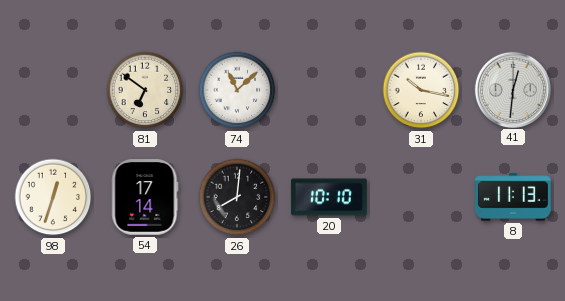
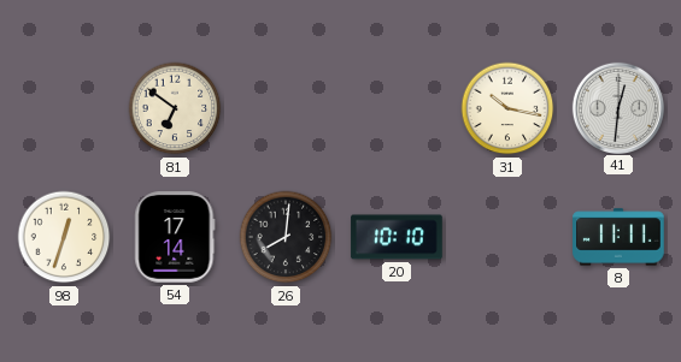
74: 11:08 -> none (237, 90)
8: 11:13 -> 11:11 (618, 237)
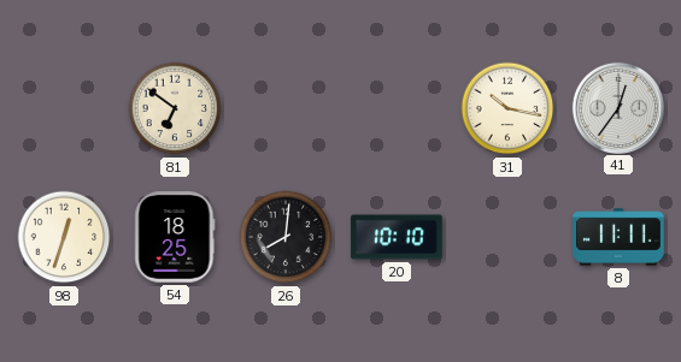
41: 12:31 -> 12:36 (617, 107)
54: 17:14 -> 18:25 (175, 237)
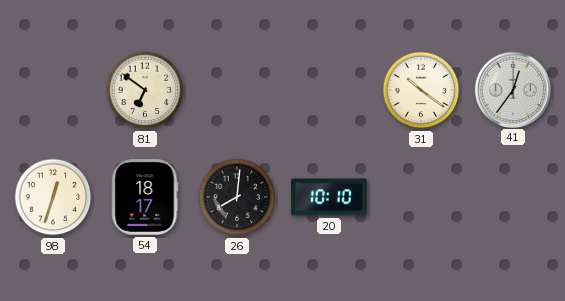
31: 10:17 -> 10:21 (421, 90)
54: 18:25 -> 18:17 (145, 197)
8: 11:11 -> none (618, 237)
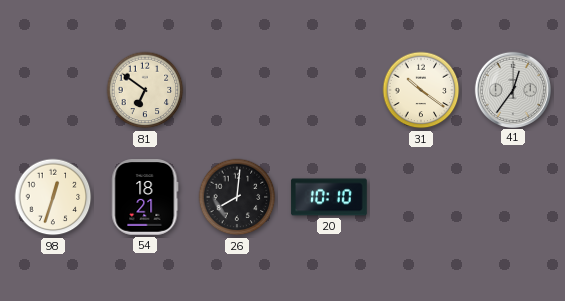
54: 18:17 -> 18:21 (145, 197)
